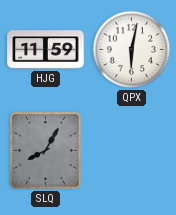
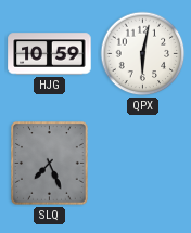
HJG: 11:59 -> 10:59 (50, 54)
SLQ: 8:05 -> 7:26 (50, 164)
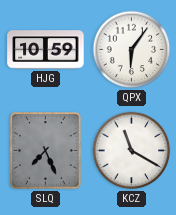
QPX: 6:02 -> 6:06 (132, 50)
KCZ: none -> 11:20 (132, 151)
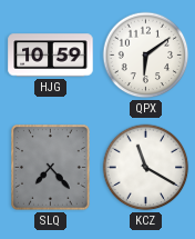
QPX: 6:06 -> 6:09 (146, 56)
SLQ: 7:26 -> 7:23 (51, 168)
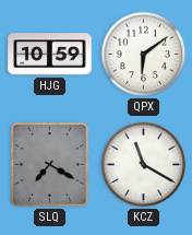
SLQ: 7:23 -> 7:20 (50, 165)
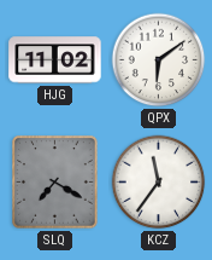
HJG: 10:59 -> 11:02 (55, 60)
KCZ: 11:20 -> 11:36 (159, 183)
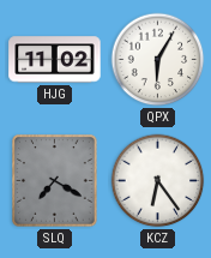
QPX: 6:09 -> 6:05 (158, 60)
KCZ: 11:36 -> 6:24 (158, 181)
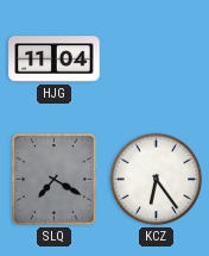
HJG: 11:02 -> 11:04 (55, 60)
QPX: 6:05 -> none (158, 60)
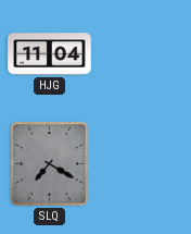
KCZ: 6:24 -> none (157, 180)
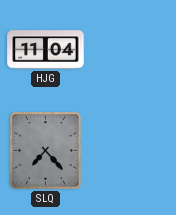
SLQ: 7:20 -> 7:23 (46, 151)
